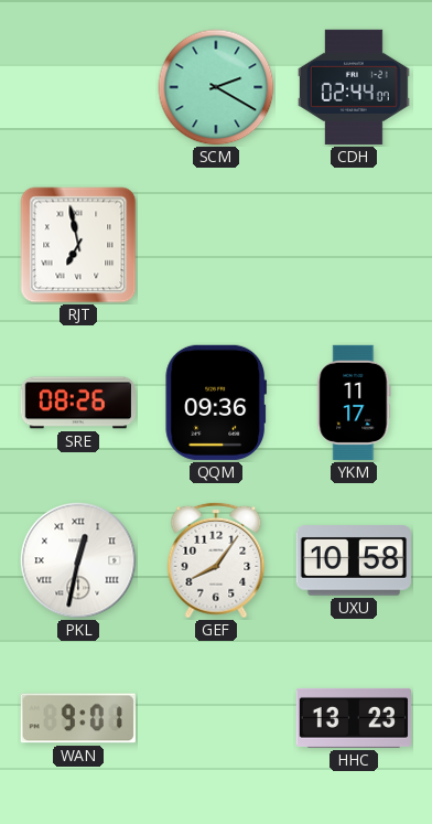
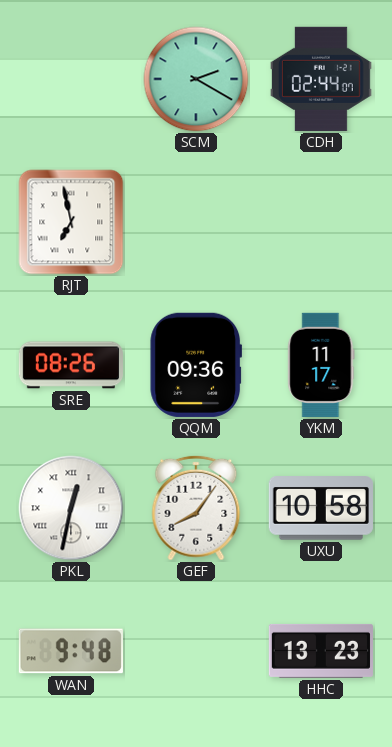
WAN: 9:01 -> 9:48 (71, 651)
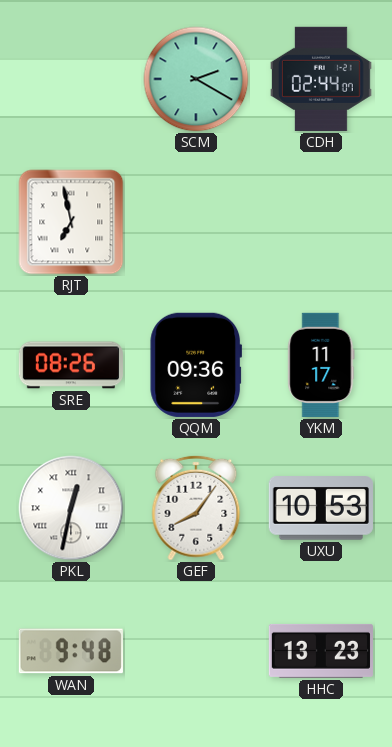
UXU: 10:58 -> 10:53 (321, 508)
